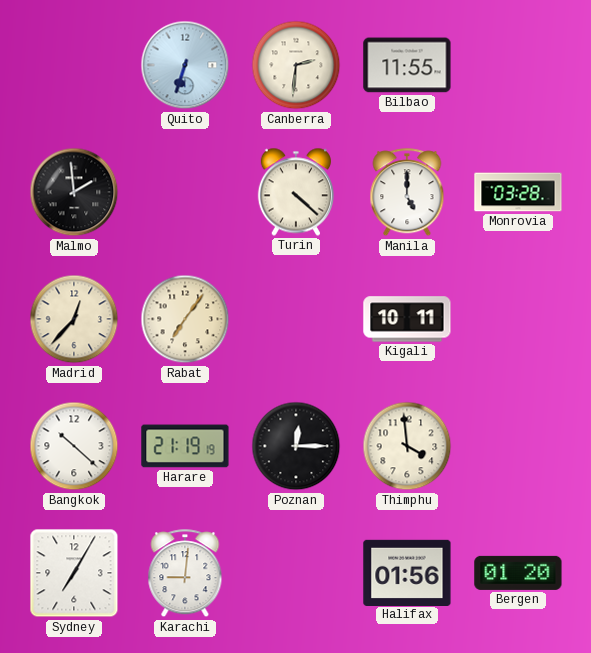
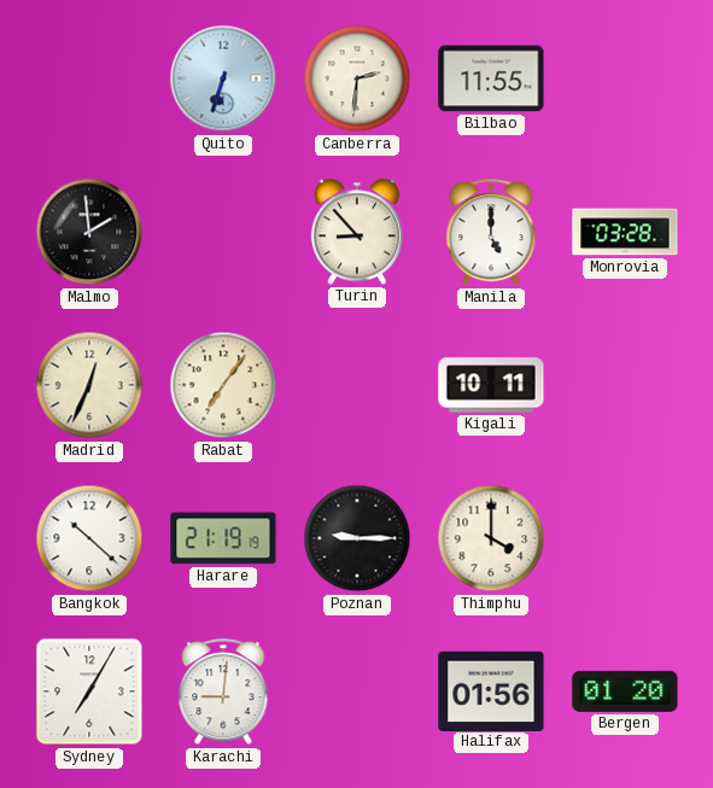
Turin: 4:22 -> 8:53 (357, 232)
Madrid: 12:37 -> 12:34 (89, 385)
Poznan: 12:15 -> 9:15 (357, 538)
Thimphu: 3:59 -> 4:00 (491, 538)
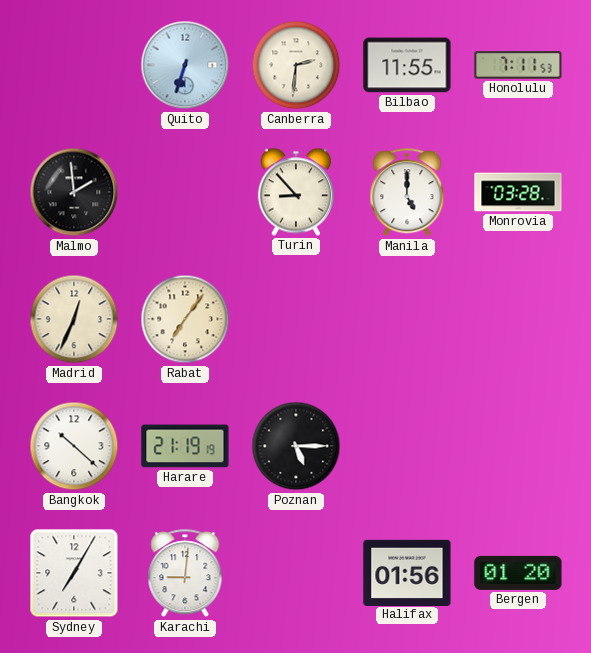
Honolulu: none -> 7:11 (518, 65)
Kigali: 10:11 -> none (491, 385)
Poznan: 9:15 -> 5:15 (296, 446)
Thimphu: 4:00 -> none (491, 538)
